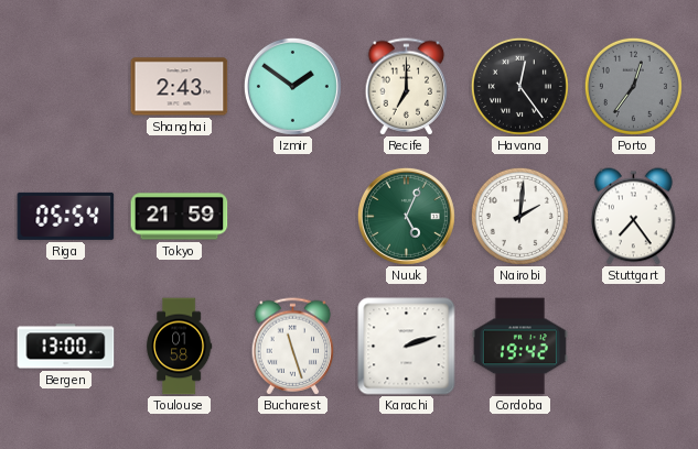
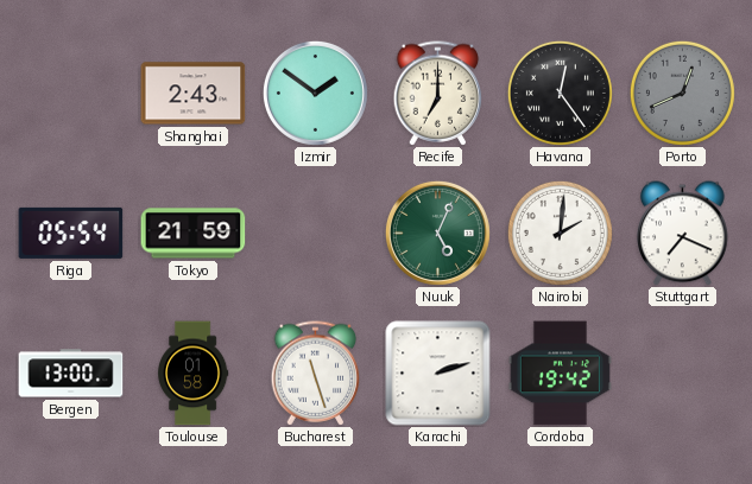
Porto: 12:36 -> 12:41 (682, 93)
Stuttgart: 7:24 -> 7:19 (683, 234)
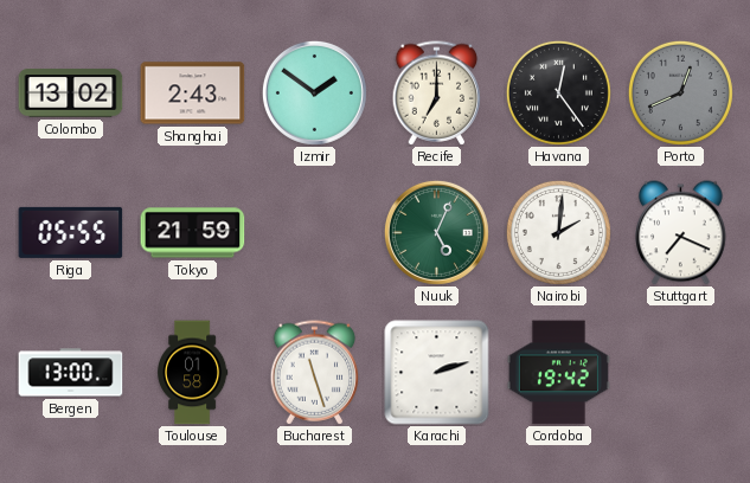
Colombo: none -> 13:02 (71, 94)
Riga: 05:54 -> 05:55 (71, 232)
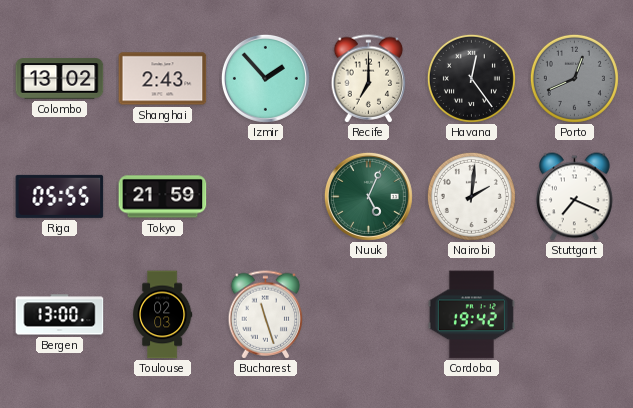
Izmir: 1:51 -> 1:53 (265, 78)
Toulouse: 01:58 -> 02:03 (162, 315)
Karachi: 2:12 -> none (437, 373)
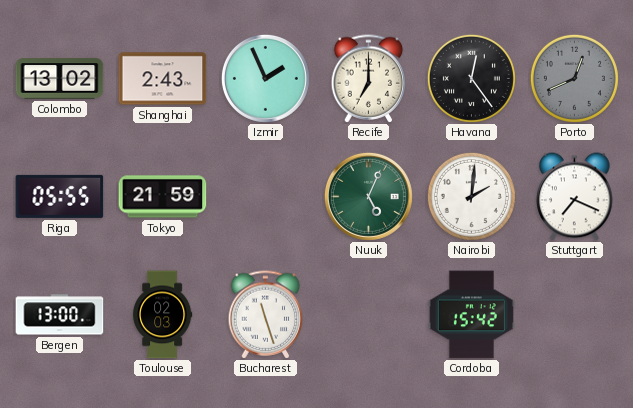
Izmir: 1:53 -> 1:56 (265, 78)
Cordoba: 19:42 -> 15:42 (471, 315)
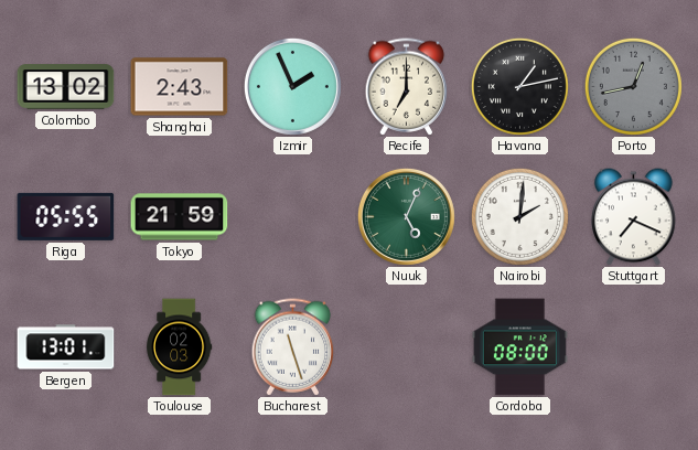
Havana: 12:24 -> 1:13 (519, 86)
Porto: 12:41 -> 12:43 (633, 86)
Bergen: 13:00 -> 13:01 (66, 347)
Cordoba: 15:42 -> 08:00 (519, 347)
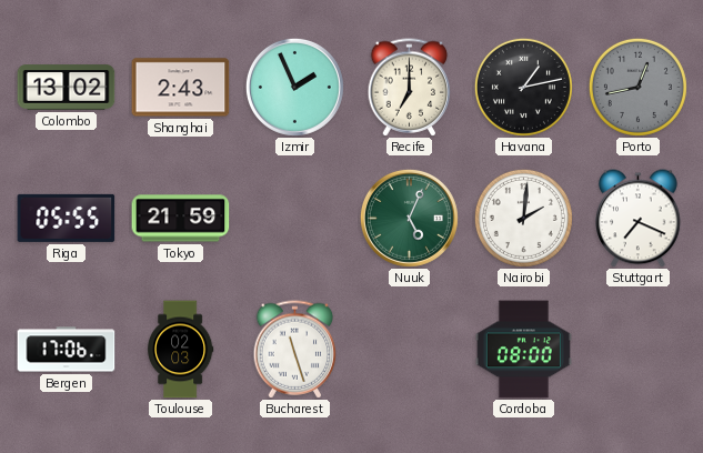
Bergen: 13:01 -> 17:06 (67, 350)
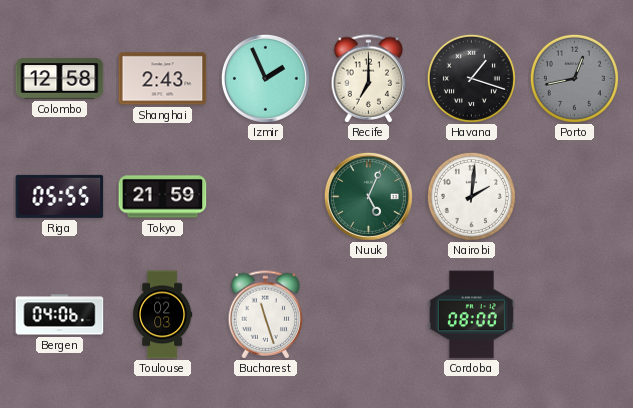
Colombo: 13:02 -> 12:58 (60, 79)
Havana: 1:13 -> 1:18 (471, 78)
Stuttgart: 7:19 -> none (639, 219)
Bergen: 17:06 -> 04:06 (60, 315)
